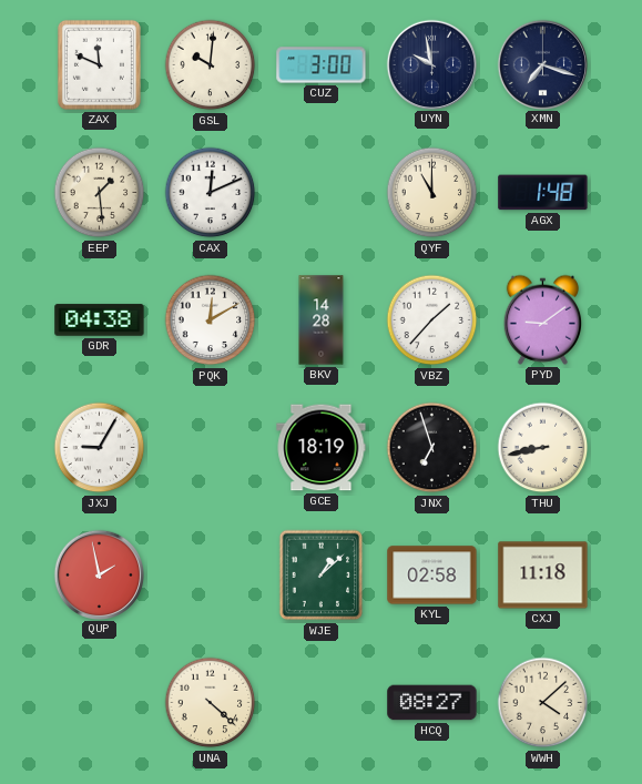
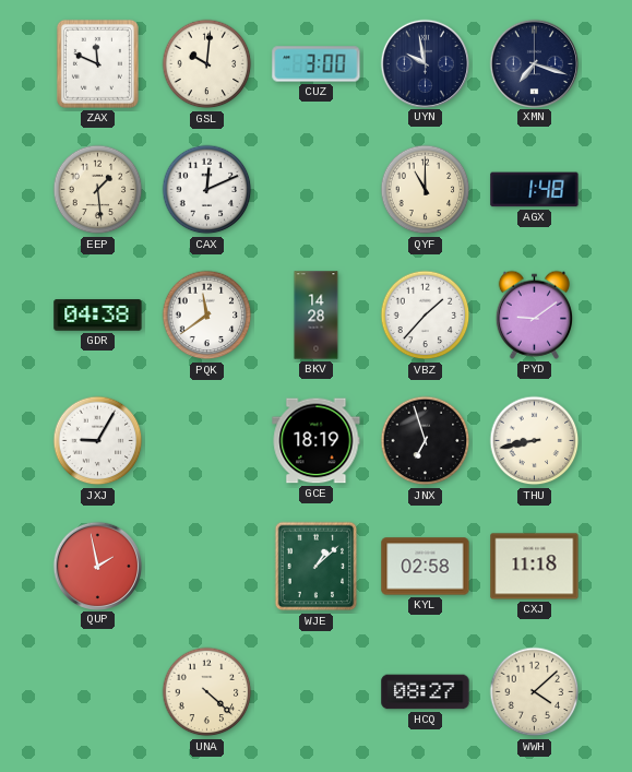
PQK: 12:10 -> 11:39 (207, 316)
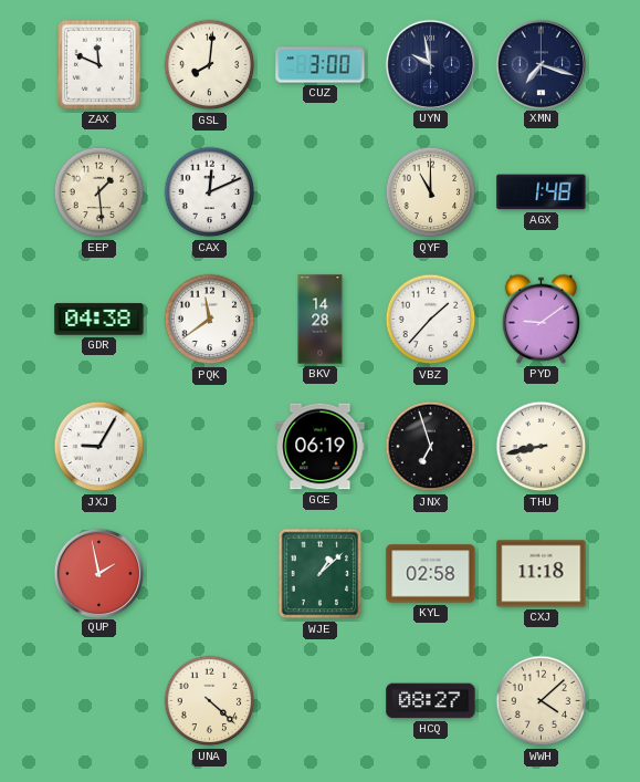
GSL: 10:01 -> 8:01 (210, 65)
GCE: 18:19 -> 06:19 (321, 447)
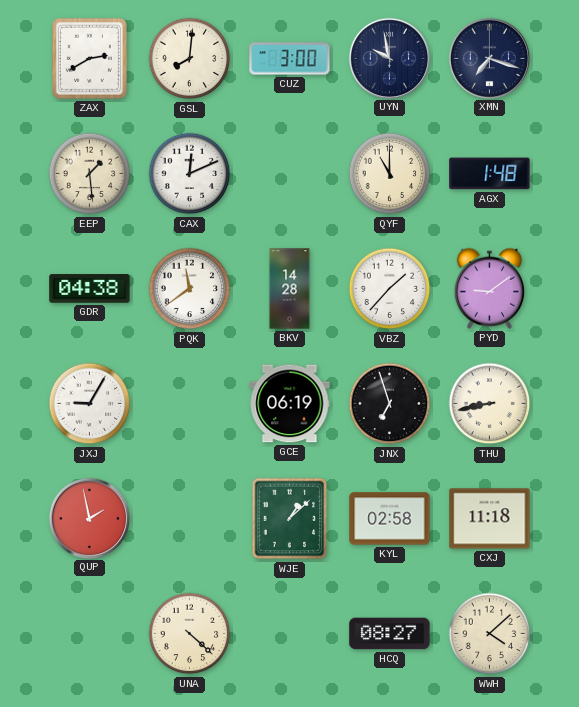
ZAX: 11:49 -> 2:40 (89, 58)
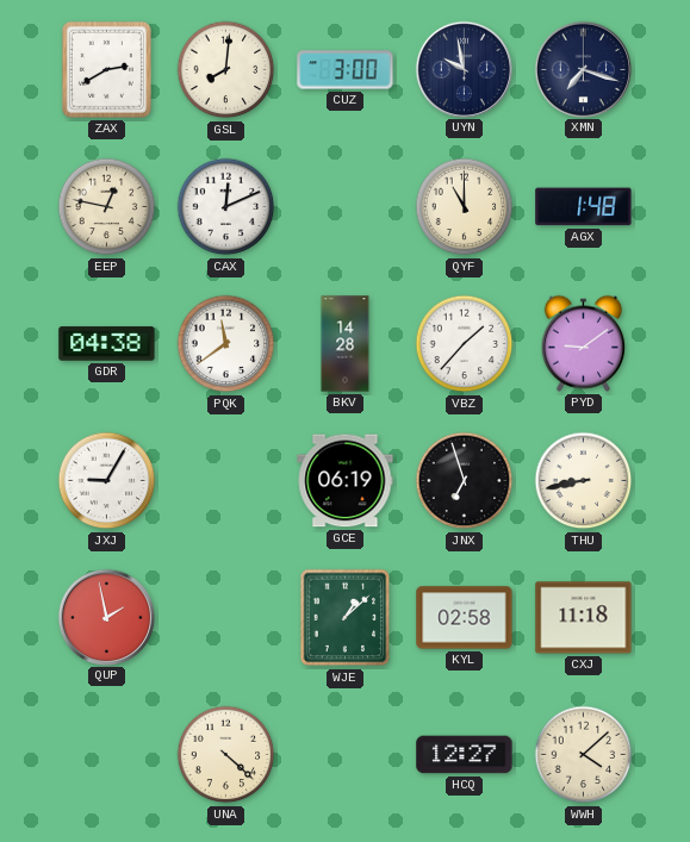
EEP: 1:29 -> 12:47 (107, 207)
HCQ: 08:27 -> 12:27 (465, 755)
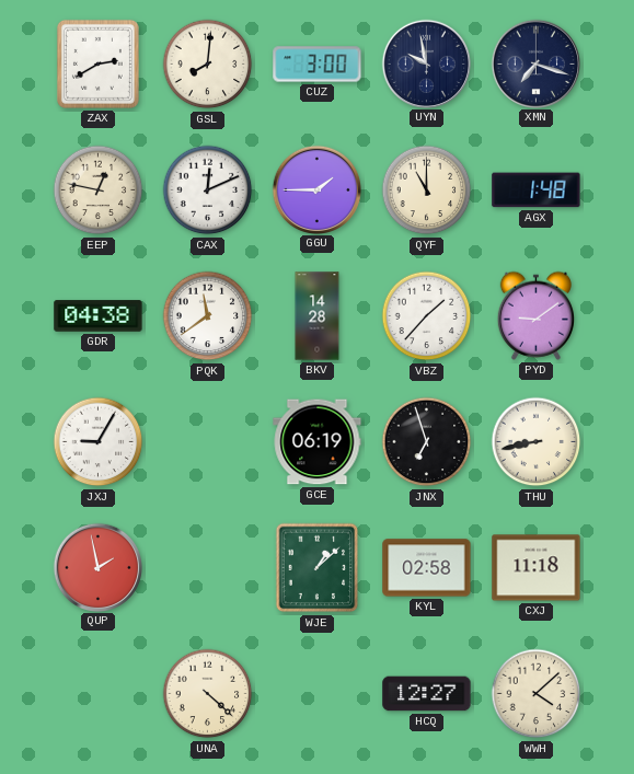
GGU: none -> 1:45 (316, 189)
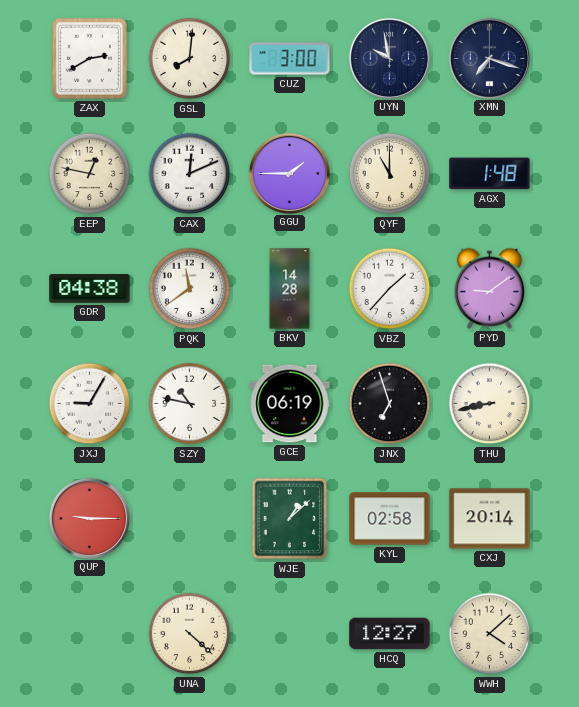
SZY: none -> 10:47 (190, 404)
QUP: 1:58 -> 9:15 (89, 518)
CXJ: 11:18 -> 20:14 (490, 519)
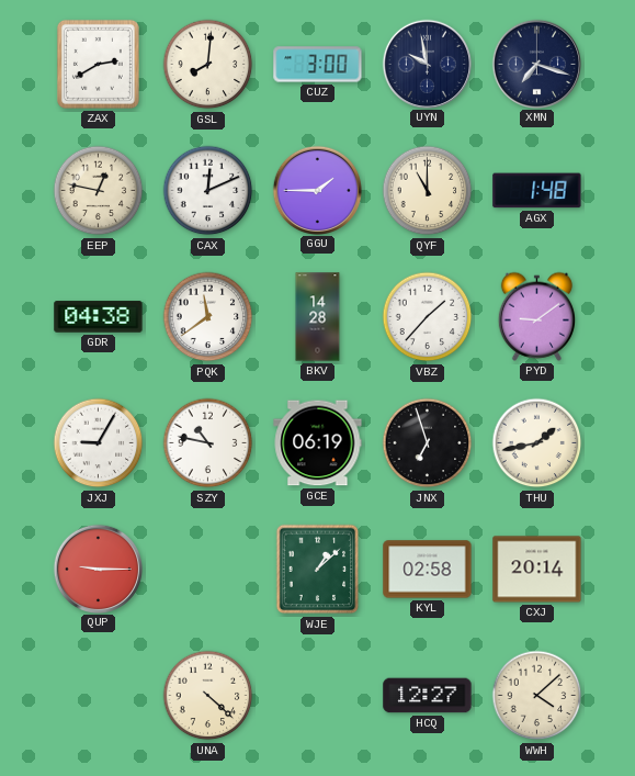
THU: 8:43 -> 1:43 (537, 443)
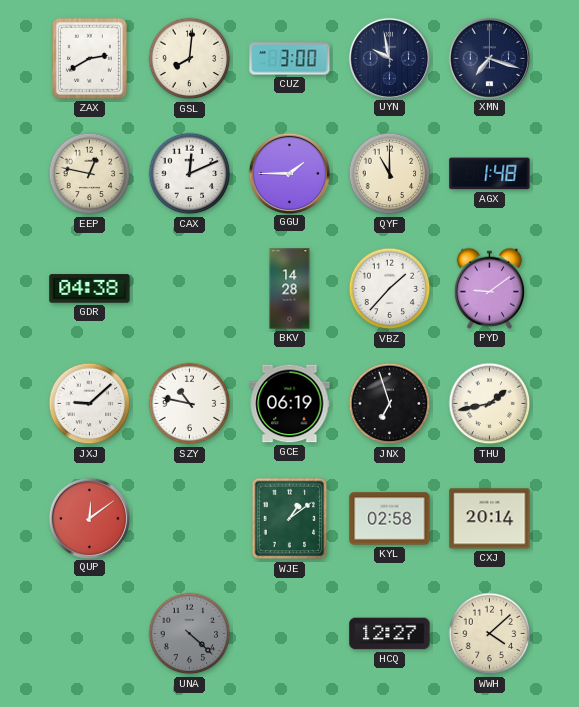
PQK: 11:39 -> none (208, 317)
JXJ: 9:05 -> 9:08 (90, 404)
QUP: 9:15 -> 12:09 (89, 518)
WJE: 1:08 -> 1:09 (290, 519)
UNA dial: cream -> grey (190, 634)
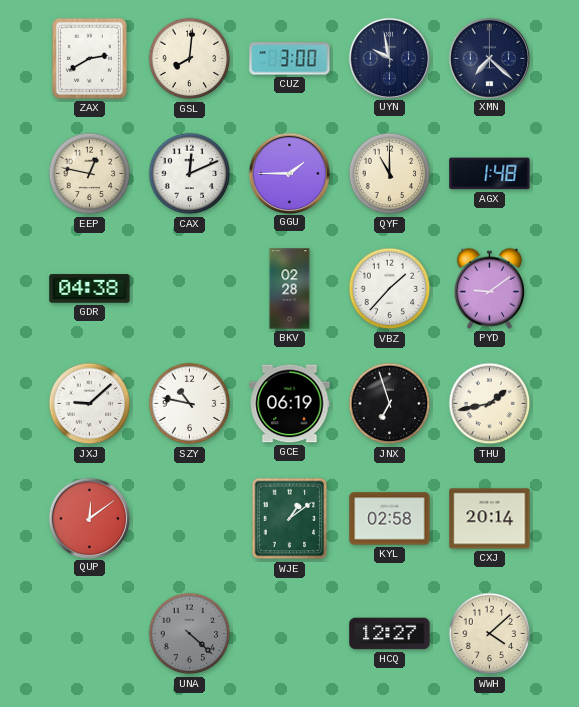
XMN: 7:18 -> 7:22 (489, 58)
BKV: 14:28 -> 02:28 (290, 289)
